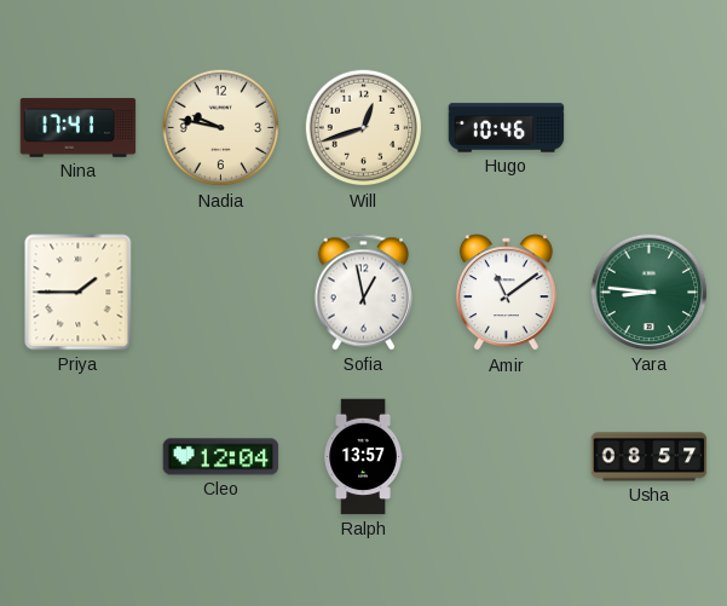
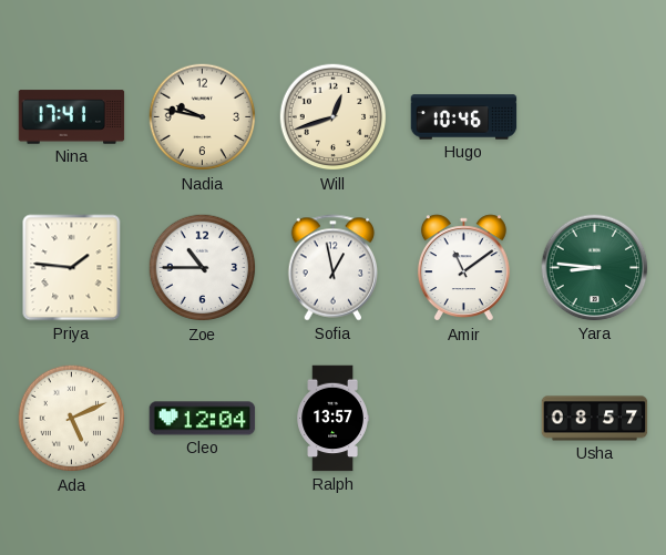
Priya: 1:45 -> 1:46 (72, 268)
Zoe: none -> 10:45 (203, 268)
Ada: none -> 5:11 (72, 419)
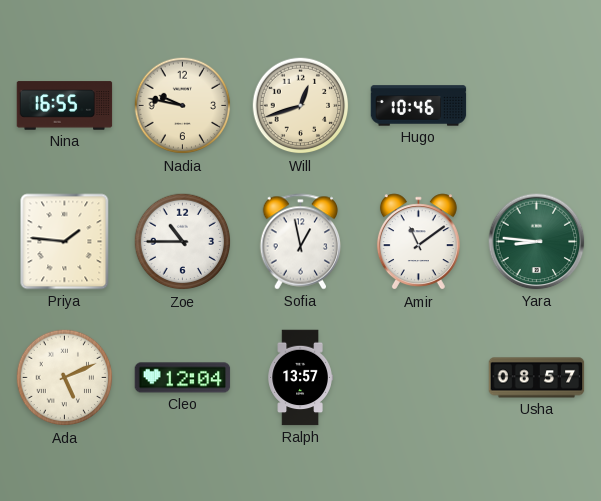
Nina: 17:41 -> 16:55 (65, 106)
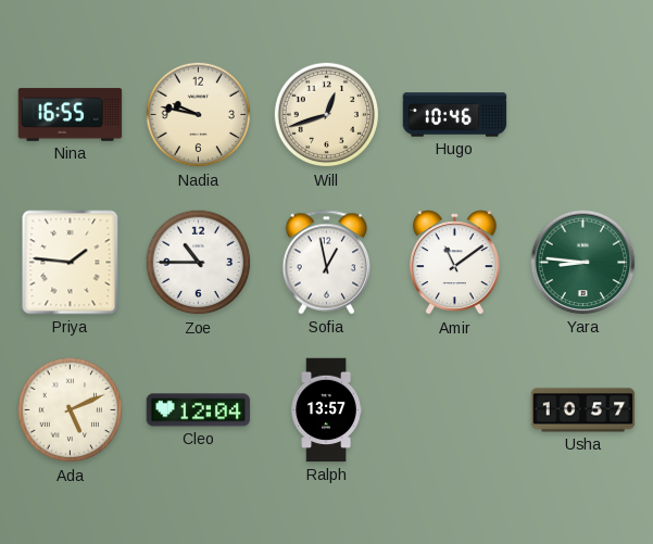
Usha: 08:57 -> 10:57 (583, 410)
